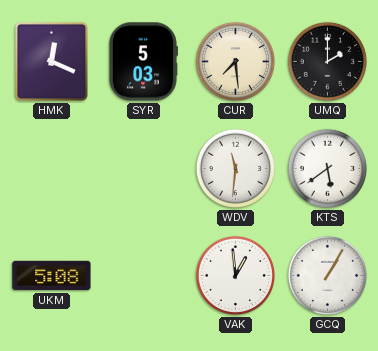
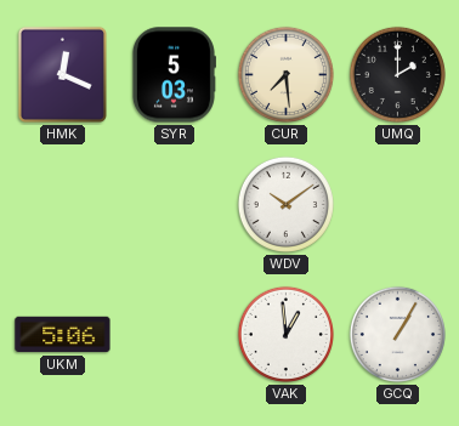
WDV: 11:31 -> 10:09 (285, 204)
KTS: 5:39 -> none (327, 168)
UKM: 5:08 -> 5:06 (63, 335)
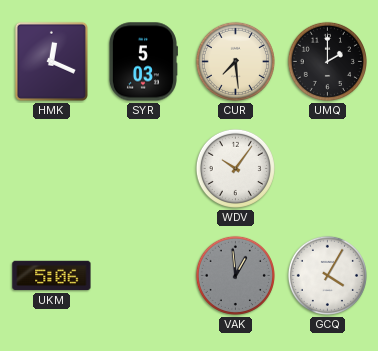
WDV: 10:09 -> 10:06 (235, 168)
VAK dial: white -> grey (235, 275)
GCQ: 1:05 -> 4:05 (327, 275)
